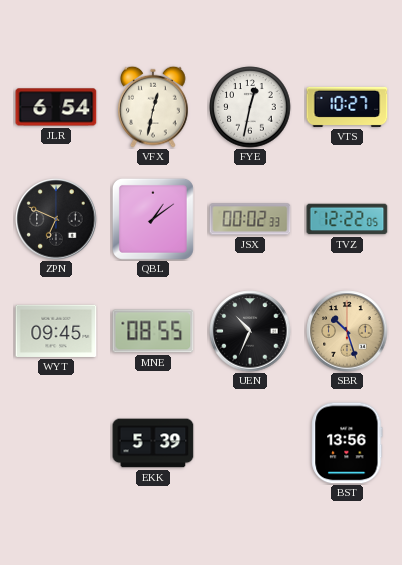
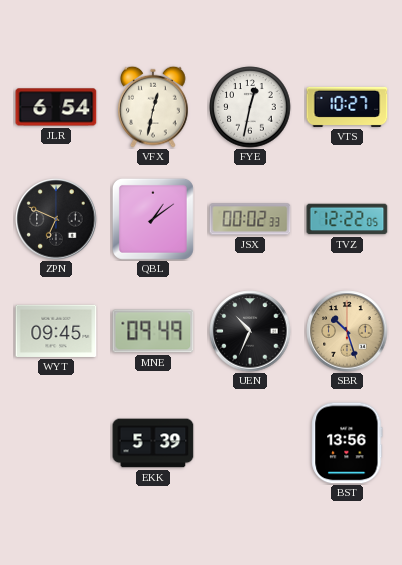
MNE: 08:55 -> 09:49 (153, 331)
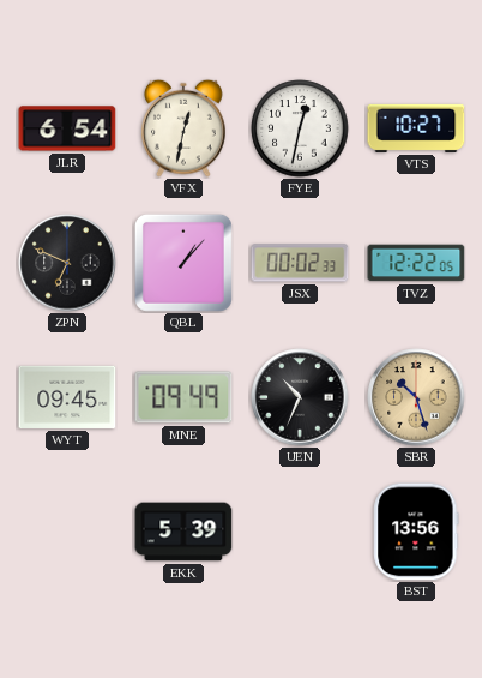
QBL: 1:09 -> 1:07 (183, 263)
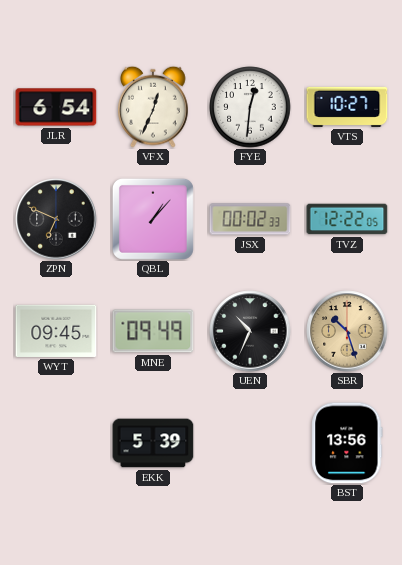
VFX: 12:32 -> 12:34 (154, 107)
FYE: 12:32 -> 12:31 (250, 107)
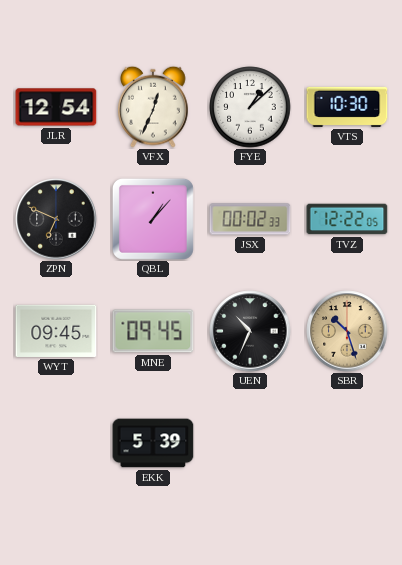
JLR: 6:54 -> 12:54 (56, 107)
FYE: 12:31 -> 1:08 (250, 107)
VTS: 10:27 -> 10:30 (347, 107)
MNE: 09:49 -> 09:45 (153, 331)
BST: 13:56 -> none (347, 443)
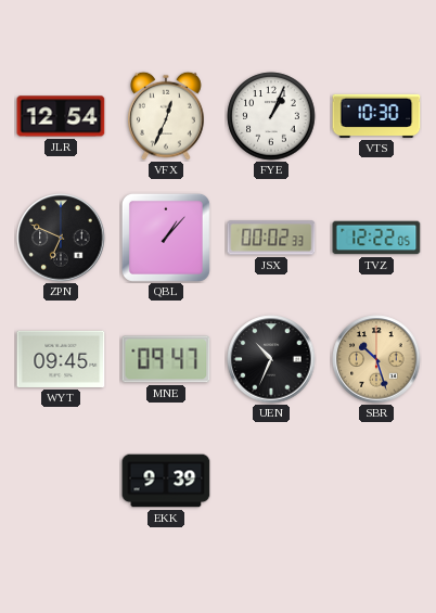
FYE: 1:08 -> 1:04 (271, 116)
MNE: 09:45 -> 09:47 (166, 359)
EKK: 5:39 -> 9:39 (166, 481)
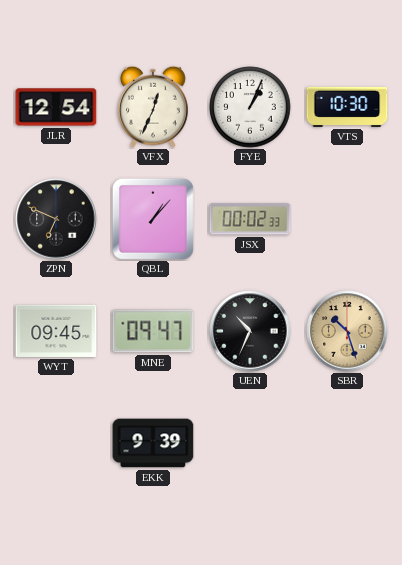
TVZ: 12:22 -> none (376, 238)
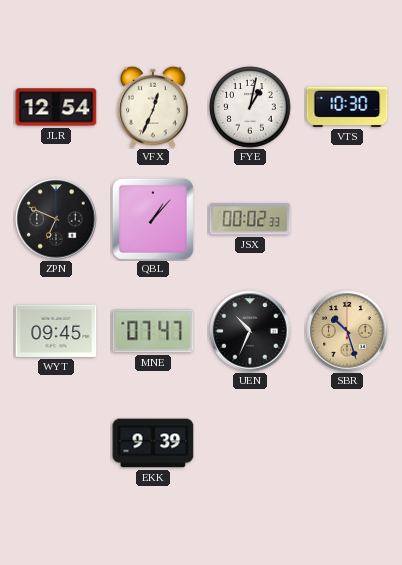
FYE: 1:04 -> 1:02 (250, 107)
MNE: 09:47 -> 07:47 (153, 331)
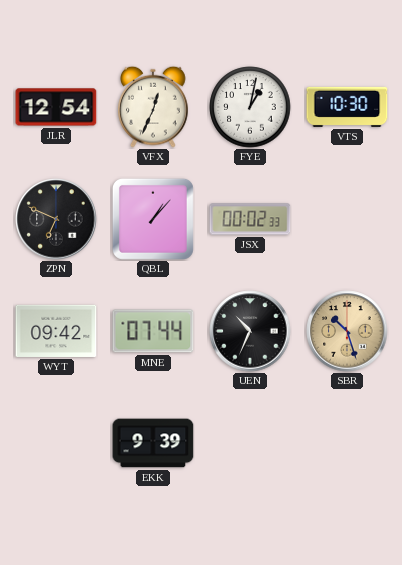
WYT: 09:45 -> 09:42 (56, 331)
MNE: 07:47 -> 07:44 (153, 331)
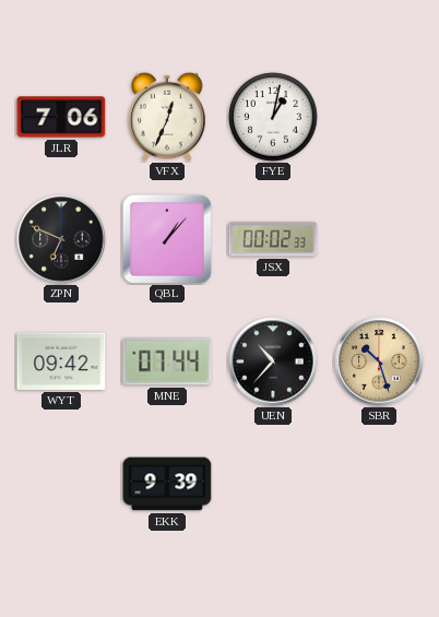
JLR: 12:54 -> 7:06 (61, 117)
VTS: 10:30 -> none (347, 107)
UEN: 10:34 -> 10:37 (273, 361)
